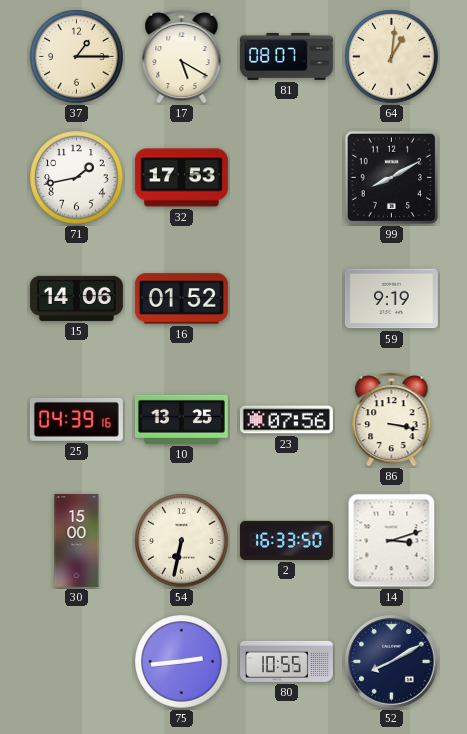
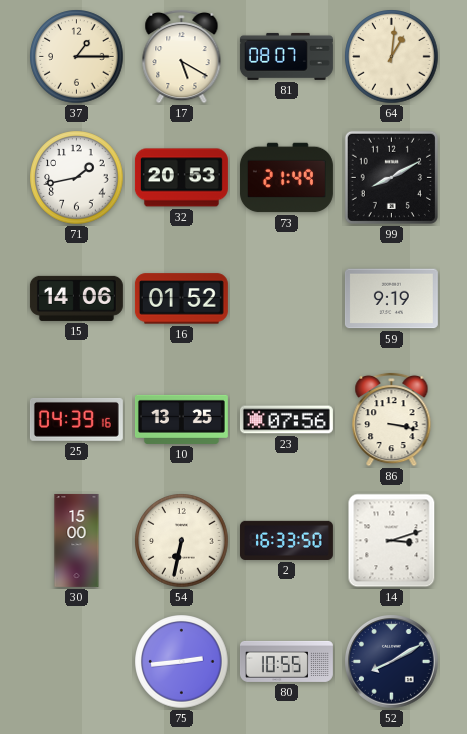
32: 17:53 -> 20:53 (181, 178)
73: none -> 21:49 (286, 178)
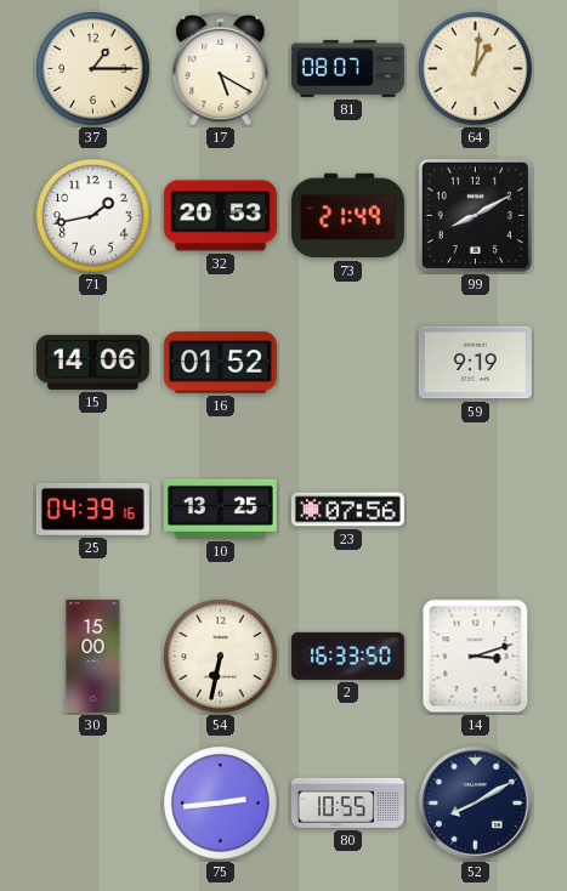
86: 3:17 -> none (392, 419)
